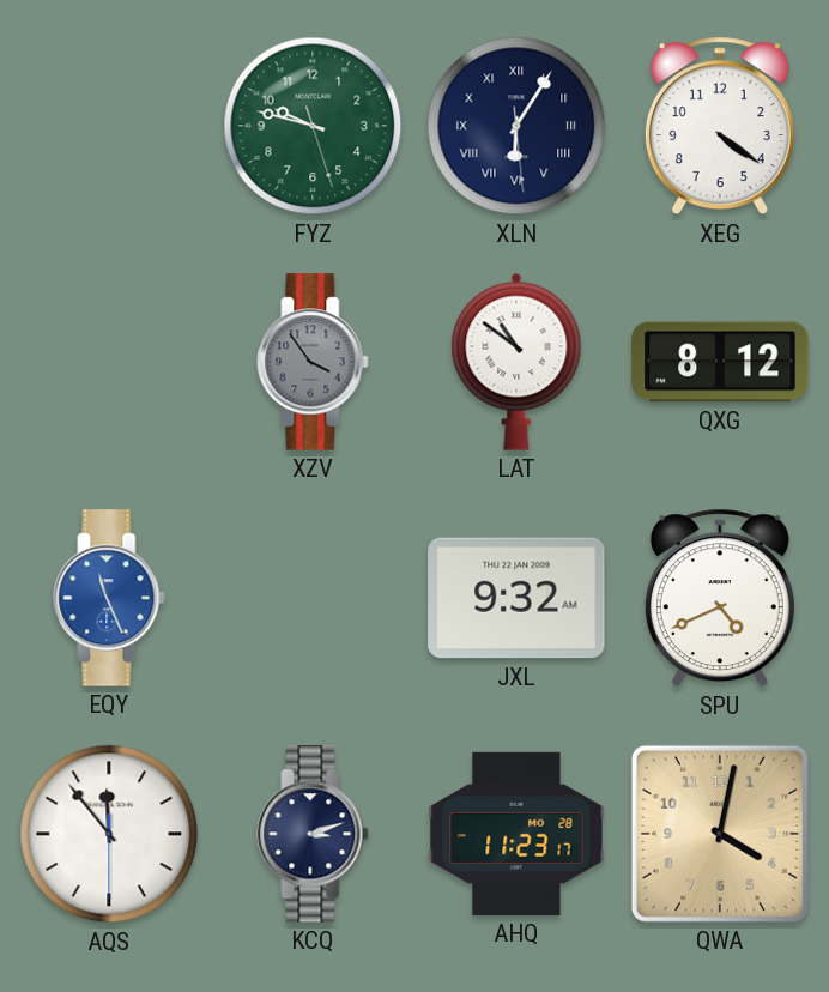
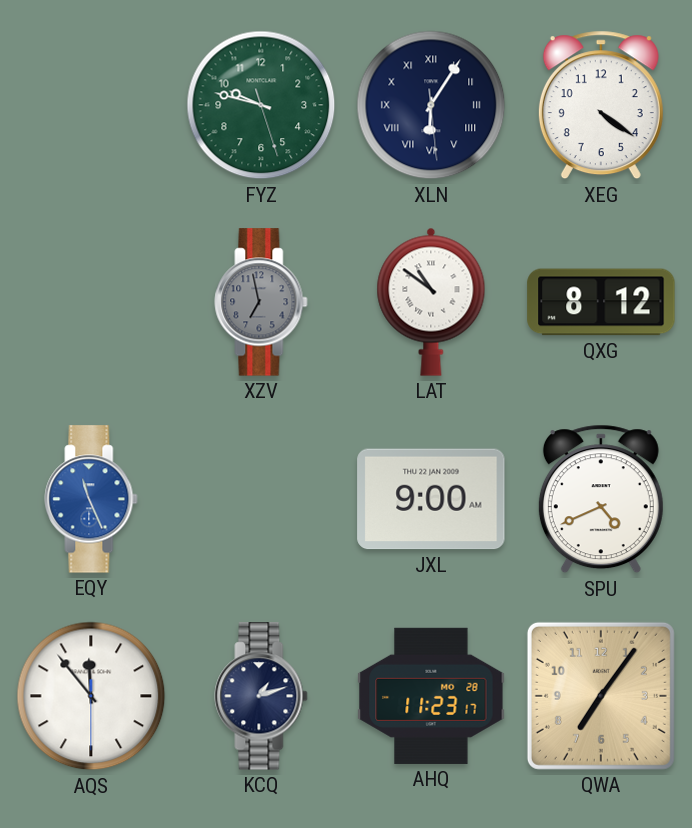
XZV: 3:54 -> 6:58 (261, 302)
JXL: 9:32 -> 9:00 (431, 499)
KCQ: 3:12 -> 1:12 (261, 696)
QWA: 4:02 -> 7:06 (601, 696)
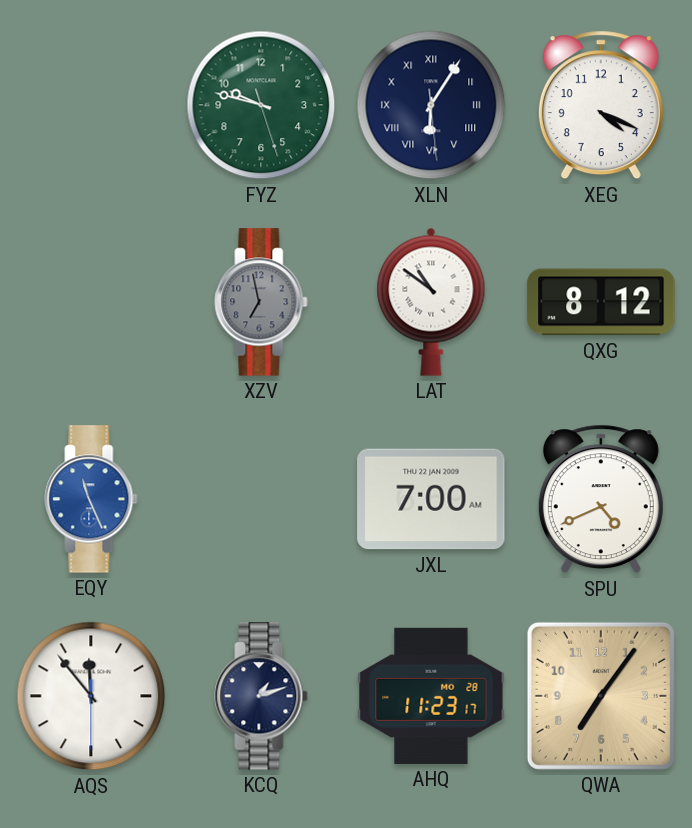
XEG: 4:21 -> 4:19 (601, 105)
JXL: 9:00 -> 7:00 (431, 499)
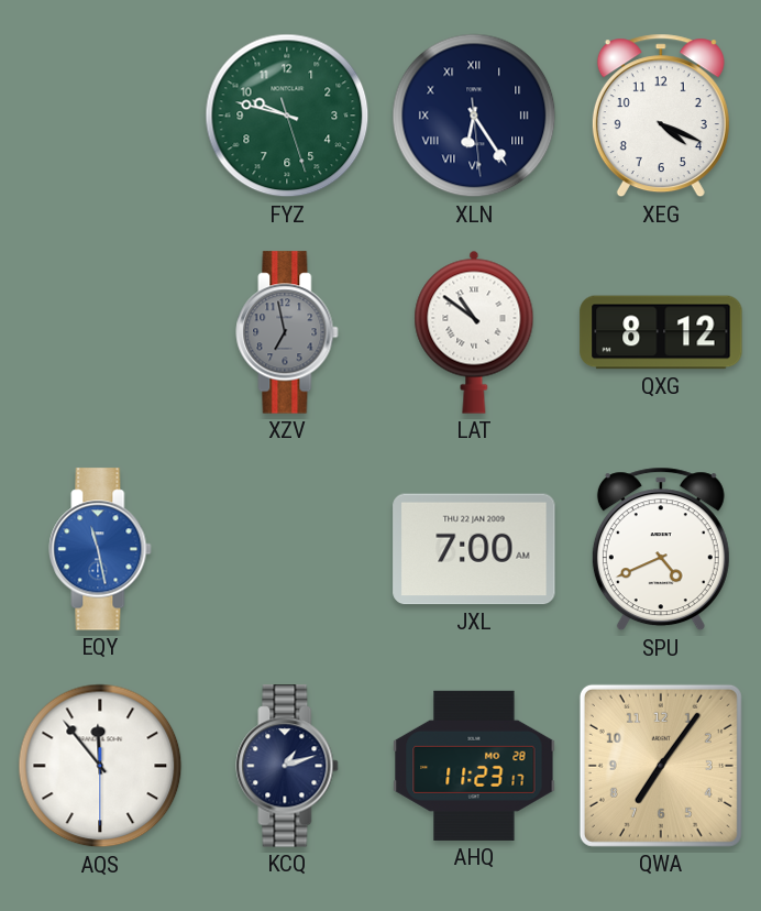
XLN: 6:05 -> 6:24 (474, 116)
EQY: 11:26 -> 11:28 (100, 549)
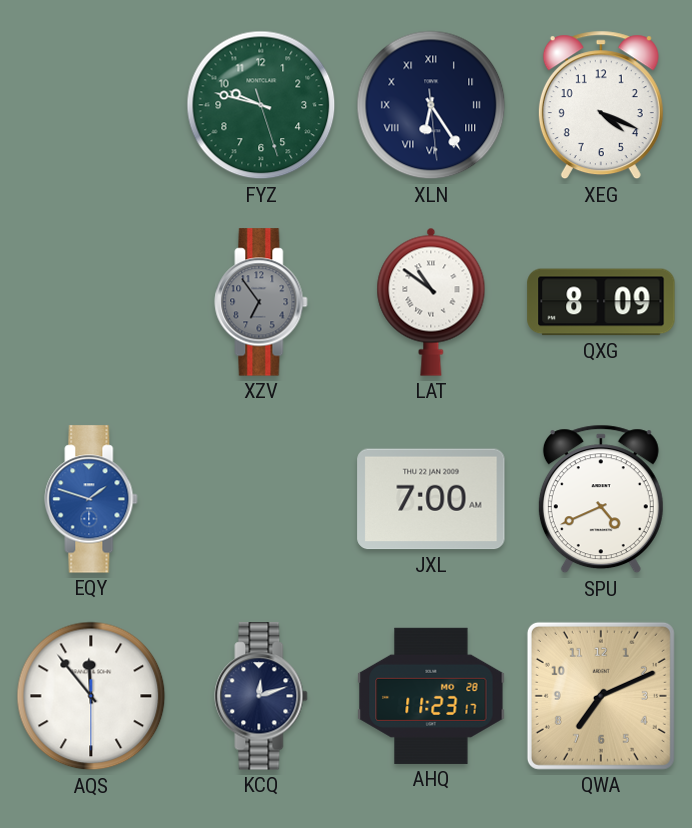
XZV: 6:58 -> 6:54 (261, 302)
QXG: 8:12 -> 8:09 (601, 302)
EQY: 11:28 -> 1:48 (91, 499)
KCQ: 1:12 -> 12:12 (261, 696)
QWA: 7:06 -> 7:11 (601, 696)
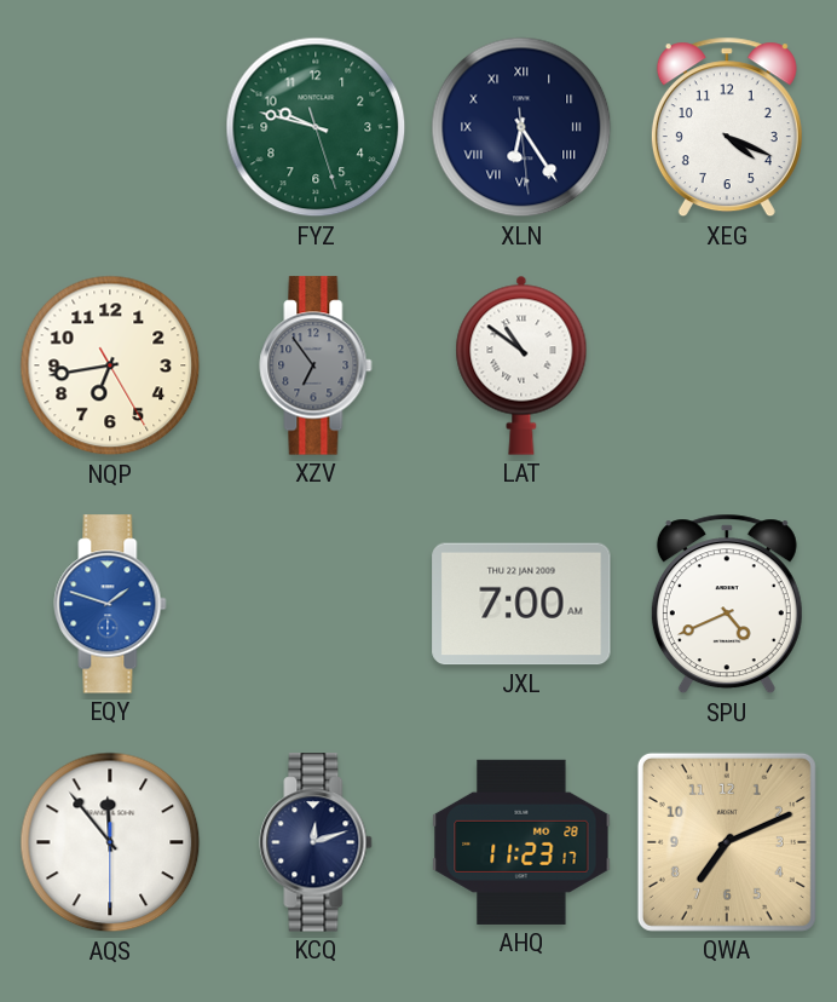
NQP: none -> 6:43 (110, 365)
QXG: 8:09 -> none (601, 302)
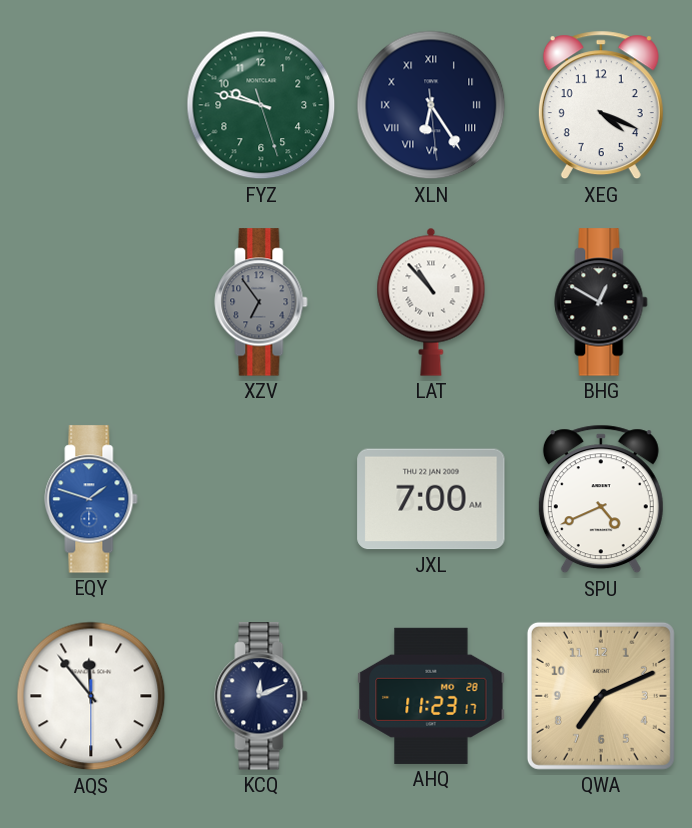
NQP: 6:43 -> none (110, 365)
LAT: 10:51 -> 10:53 (431, 302)
BHG: none -> 12:50 (601, 302)
KCQ: 12:12 -> 12:11 (261, 696)
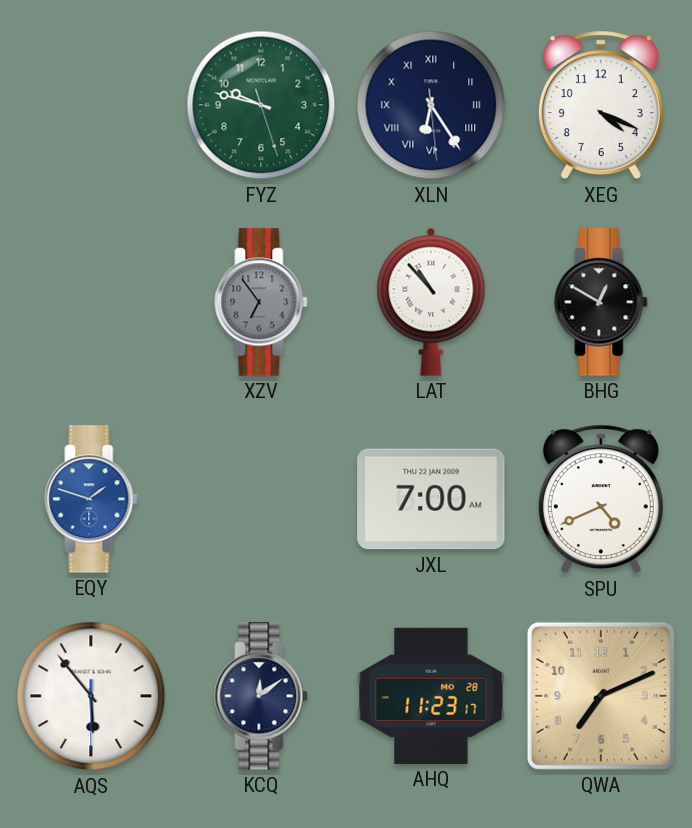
AQS: 11:53 -> 5:53 (91, 696)
KCQ: 12:11 -> 12:09 (261, 696)
